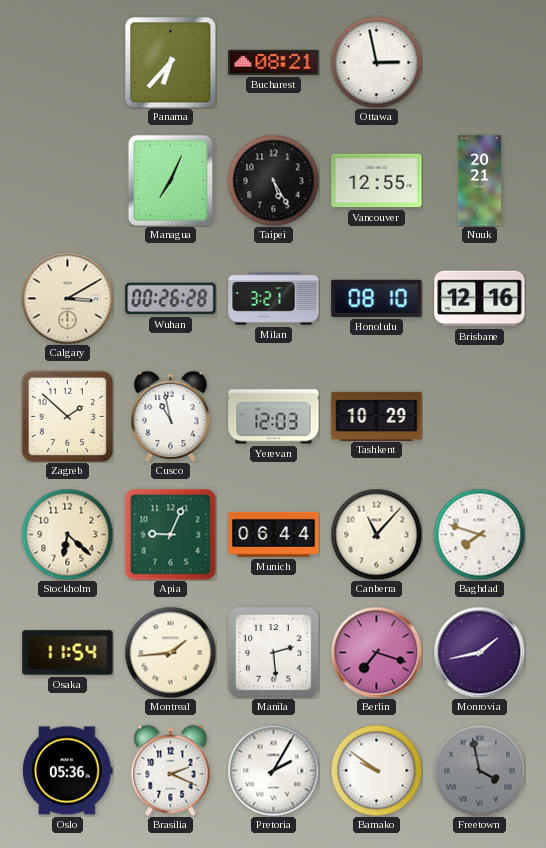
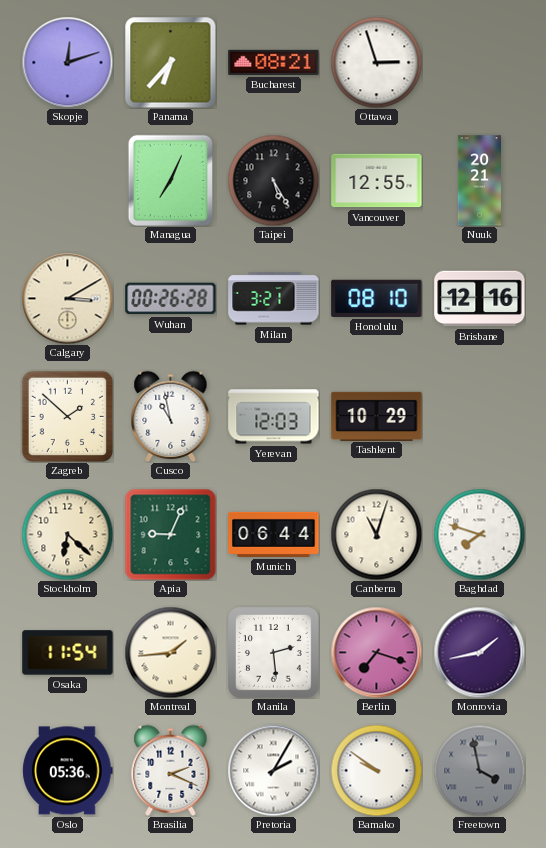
Skopje: none -> 12:12 (67, 62)
Ottawa: 2:58 -> 2:57 (376, 62)
Canberra: 11:07 -> 11:03 (376, 534)
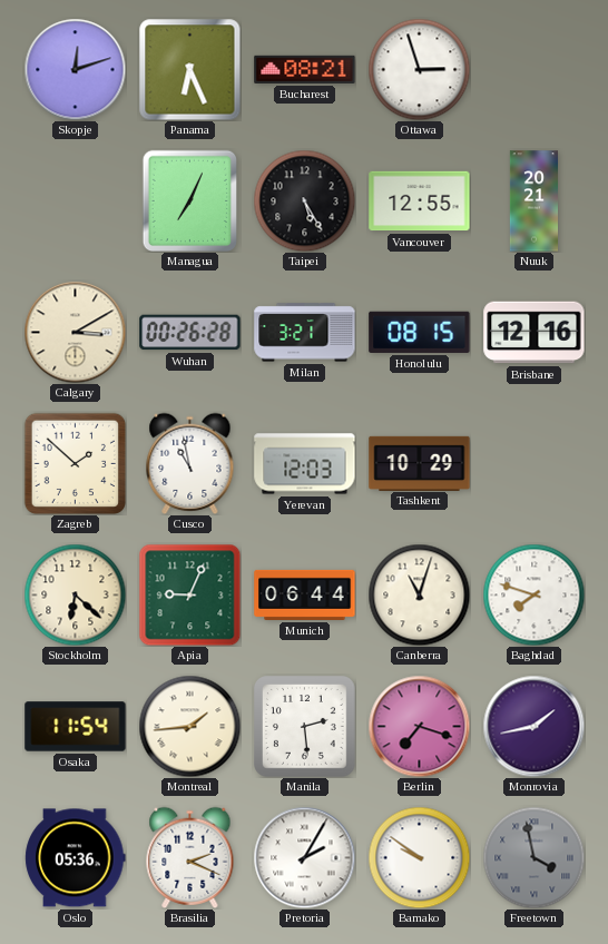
Panama: 6:37 -> 6:26 (189, 69)
Honolulu: 08:10 -> 08:15 (420, 332)
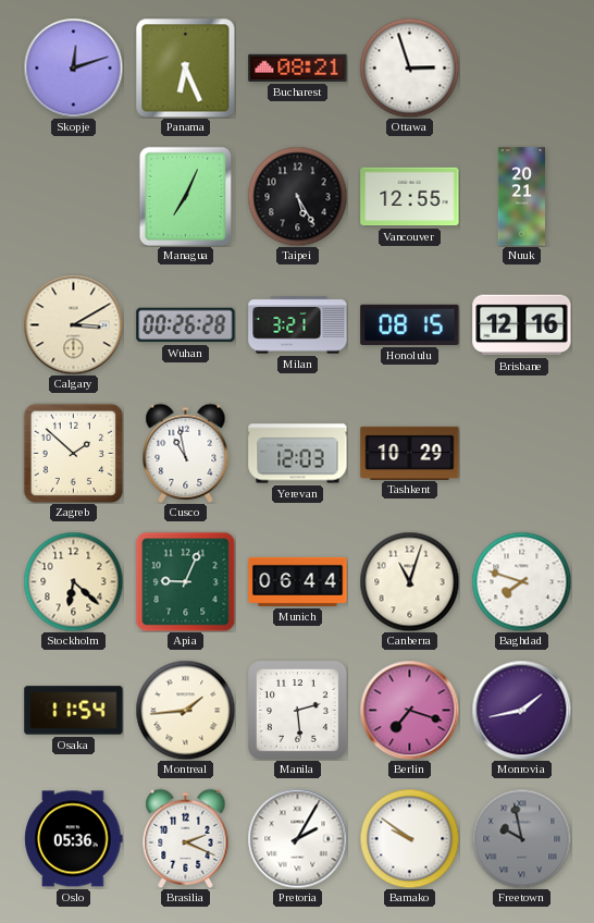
Freetown: 3:58 -> 9:58 (521, 838)
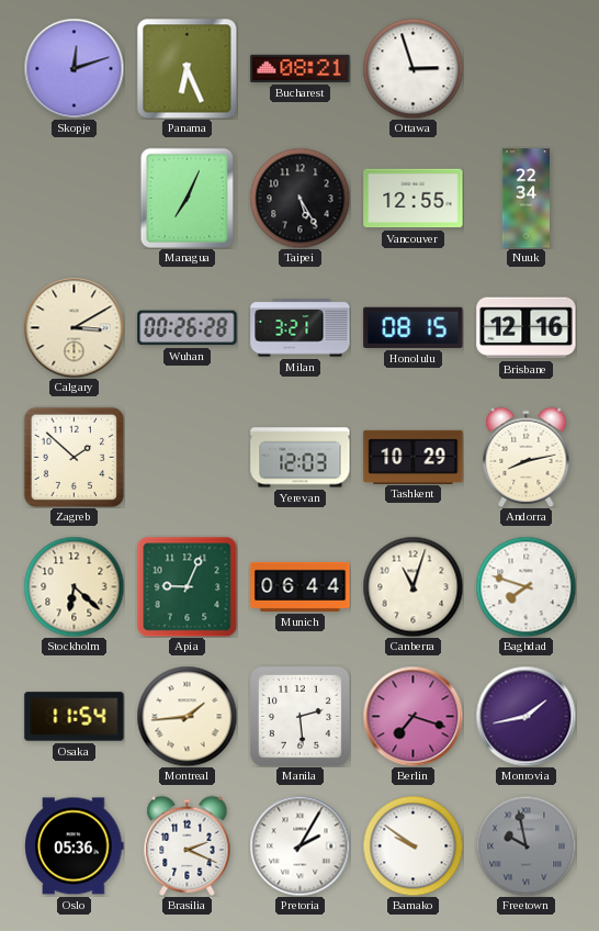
Nuuk: 20:21 -> 22:34 (525, 199)
Cusco: 10:58 -> none (186, 453)
Andorra: none -> 8:13 (527, 457)
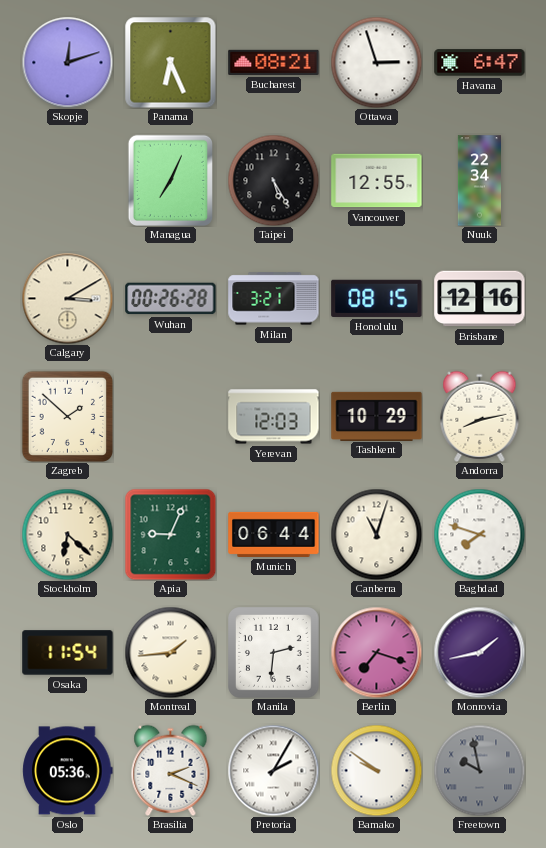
Havana: none -> 6:47 (480, 63)
Manila: 2:29 -> 2:31 (274, 653)
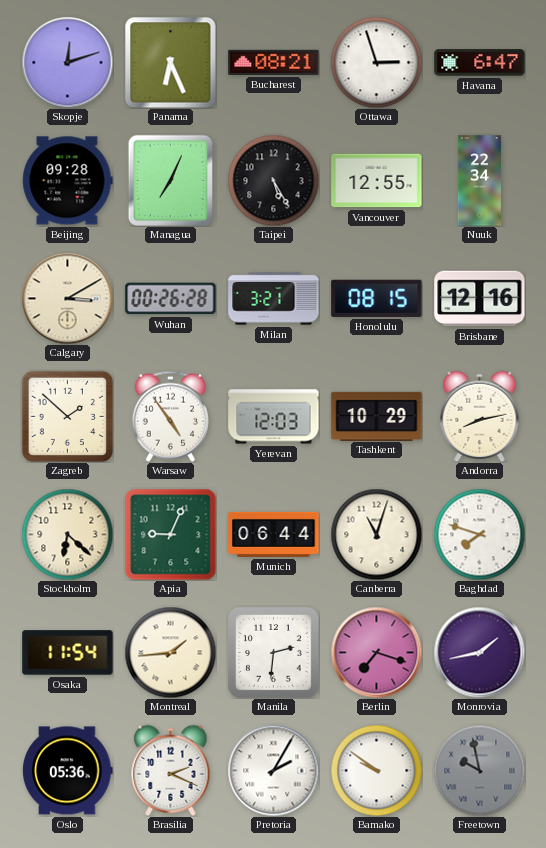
Beijing: none -> 09:28 (68, 181)
Warsaw: none -> 4:54 (170, 416)
